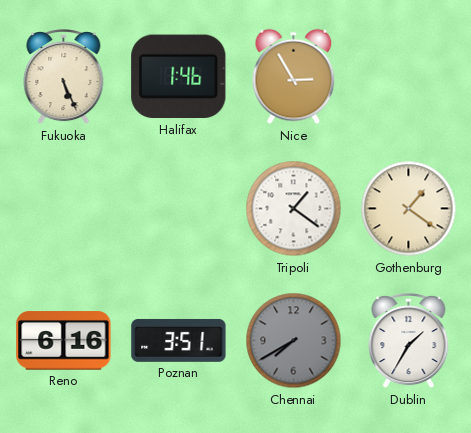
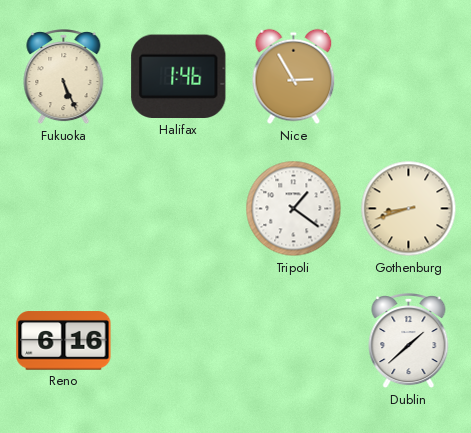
Gothenburg: 1:21 -> 8:42 (409, 209)
Poznan: 3:51 -> none (179, 340)
Chennai: 7:40 -> none (294, 341)
Dublin: 1:35 -> 1:38 (409, 341)
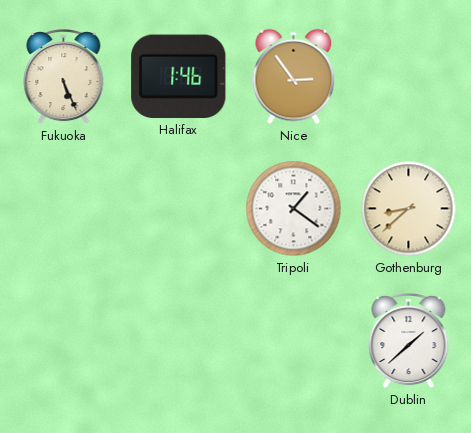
Nice: 2:55 -> 2:54 (294, 77)
Gothenburg: 8:42 -> 8:38 (409, 209)
Reno: 6:16 -> none (64, 341)
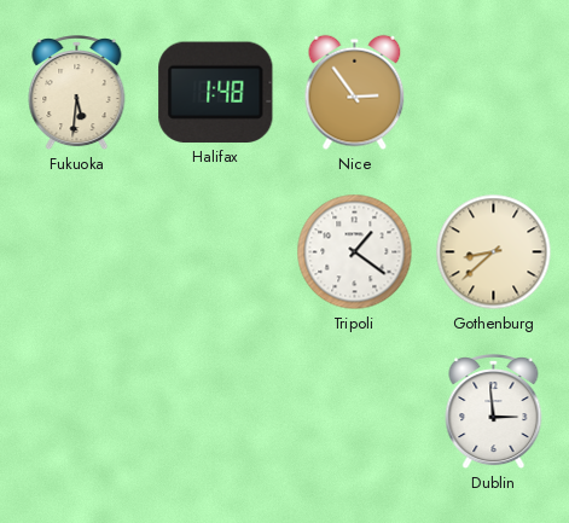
Fukuoka: 5:26 -> 5:31 (77, 93)
Halifax: 1:46 -> 1:48 (216, 93)
Dublin: 1:38 -> 2:59 (494, 412)
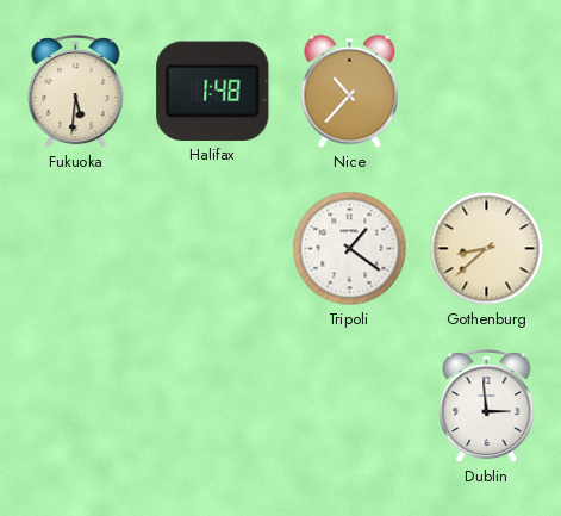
Nice: 2:54 -> 10:37 (350, 92)
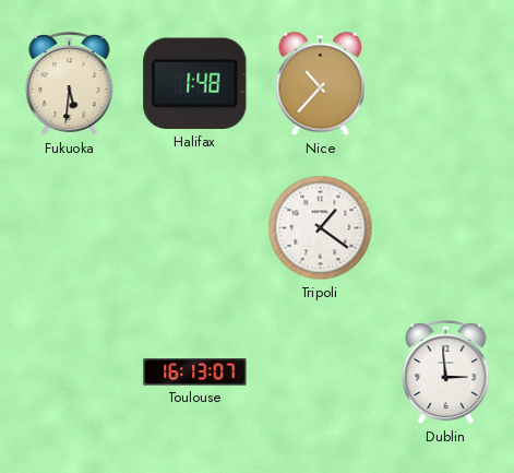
Gothenburg: 8:38 -> none (487, 249)
Toulouse: none -> 16:13 (195, 373)
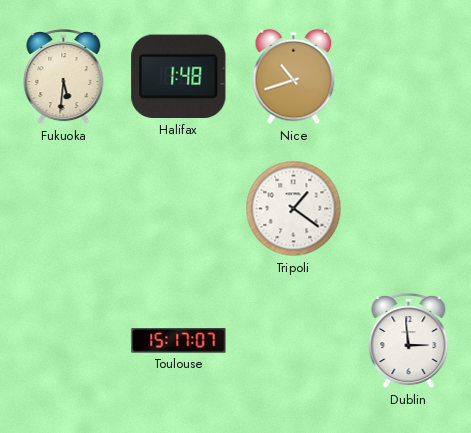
Nice: 10:37 -> 10:42 (294, 77)
Toulouse: 16:13 -> 15:17 (179, 341)
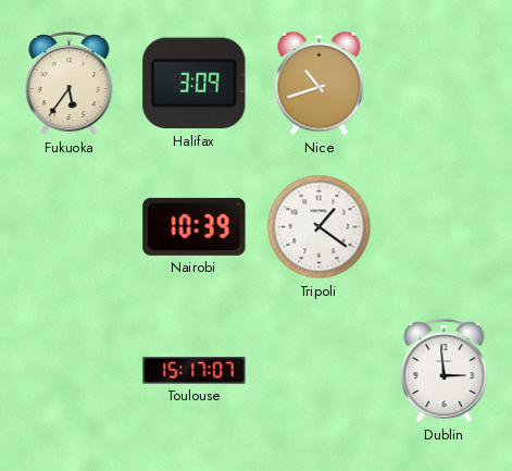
Fukuoka: 5:31 -> 5:36 (70, 84)
Halifax: 1:48 -> 3:09 (195, 84)
Nairobi: none -> 10:39 (195, 226)
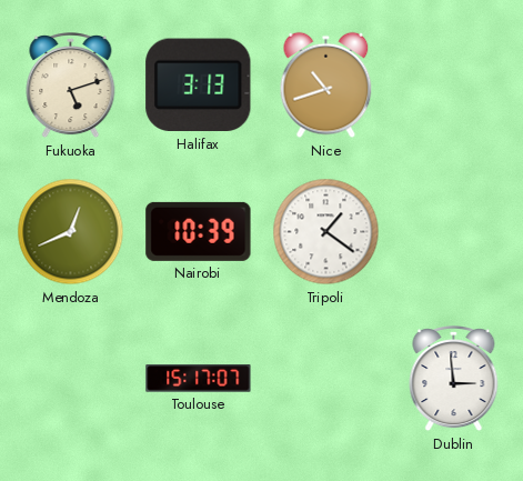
Fukuoka: 5:36 -> 5:12 (71, 86)
Halifax: 3:09 -> 3:13 (199, 86)
Mendoza: none -> 12:41 (71, 232)
